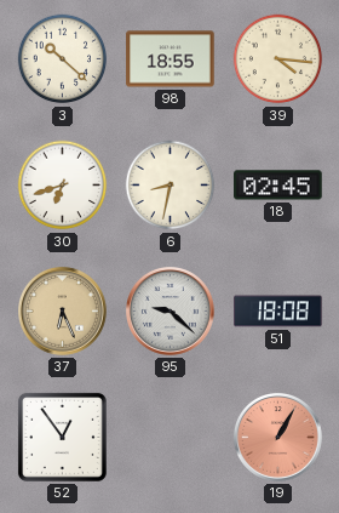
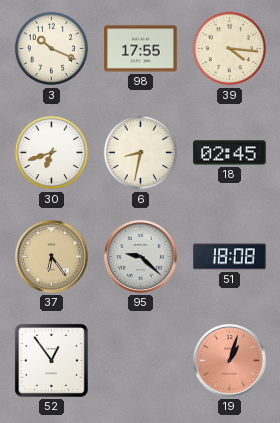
3: 10:22 -> 10:19 (52, 49)
98: 18:55 -> 17:55 (141, 49)
37: 6:26 -> 6:24 (52, 257)
19: 1:05 -> 1:03 (230, 361)
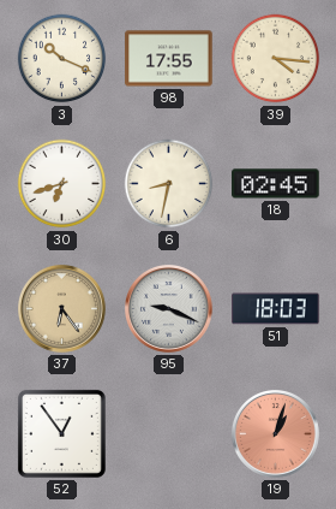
95: 9:22 -> 9:19 (169, 309)
51: 18:08 -> 18:03 (276, 309)
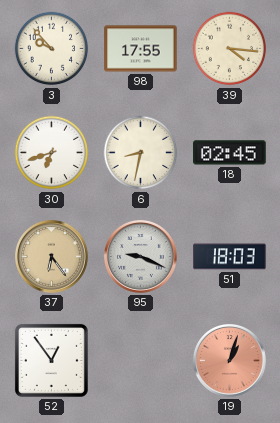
3: 10:19 -> 9:53 (52, 49)
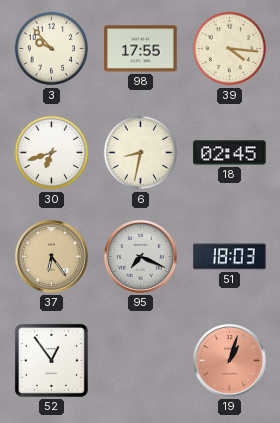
95: 9:19 -> 7:19 (141, 257)
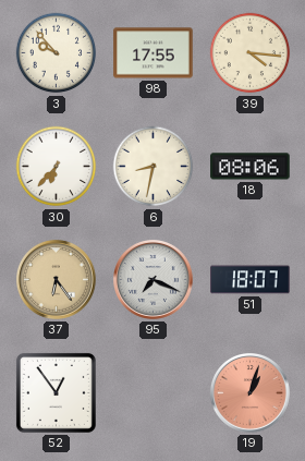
30: 6:42 -> 6:37 (57, 167)
18: 02:45 -> 08:06 (251, 167)
51: 18:03 -> 18:07 (251, 280)
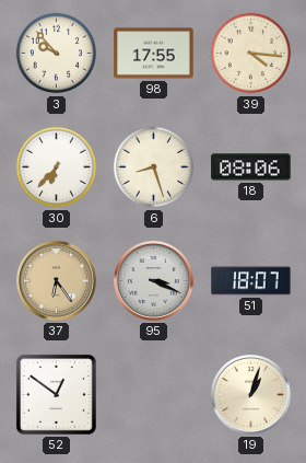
6: 8:32 -> 8:27 (154, 167)
95: 7:19 -> 3:19 (154, 281)
52: 12:54 -> 12:51 (56, 394)
19 dial: salmon -> cream (251, 395)
